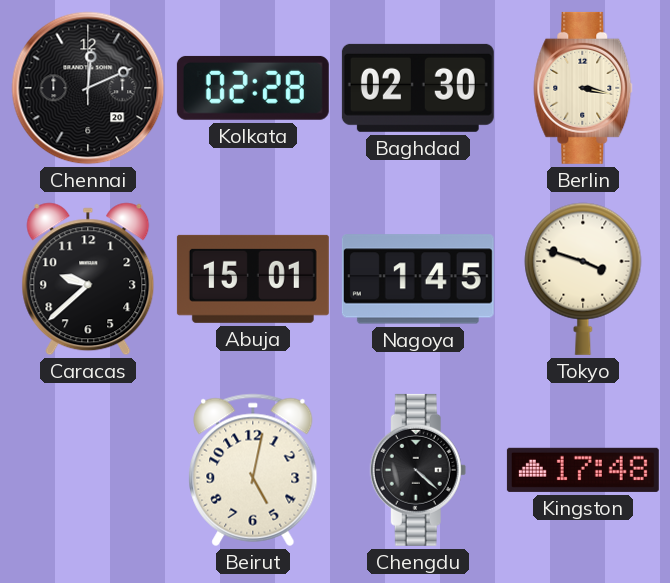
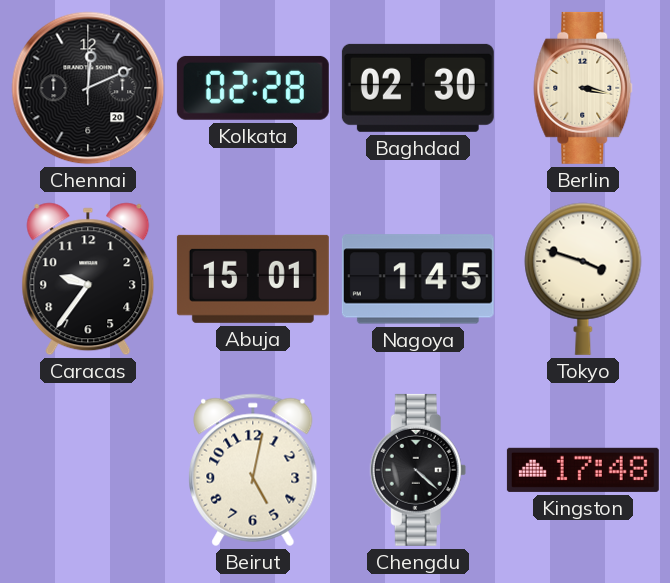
Caracas: 9:38 -> 9:36 (88, 279)
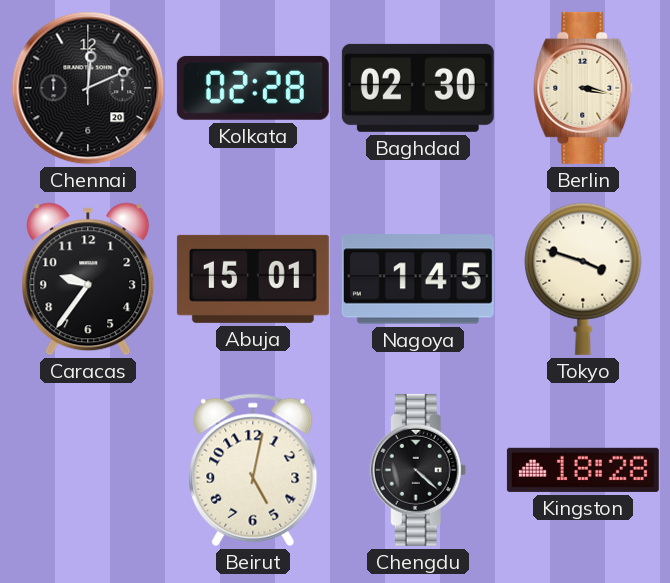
Kingston: 17:48 -> 18:28 (583, 470)
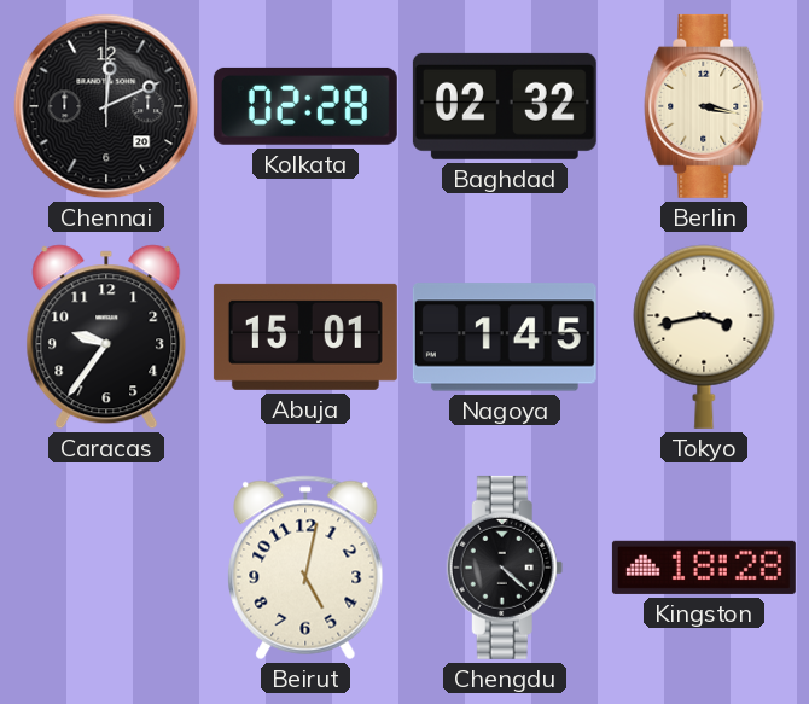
Baghdad: 02:30 -> 02:32 (505, 106)
Tokyo: 3:48 -> 3:43 (704, 337)
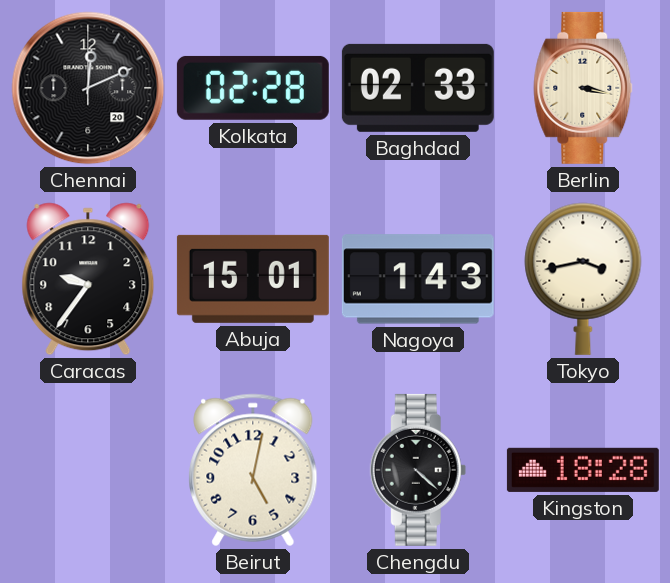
Baghdad: 02:32 -> 02:33 (418, 88)
Nagoya: 1:45 -> 1:43 (418, 279)
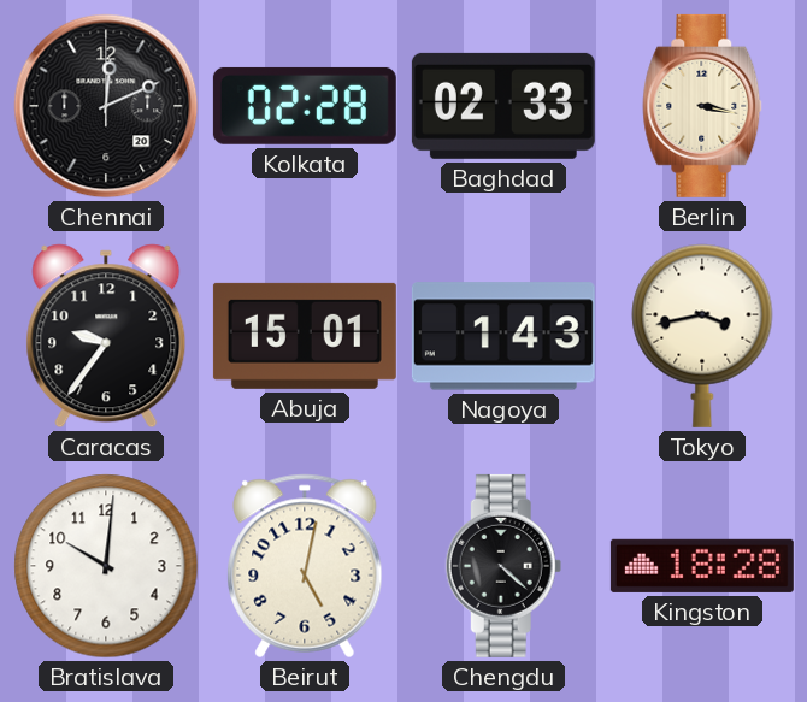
Bratislava: none -> 10:01 (106, 566)
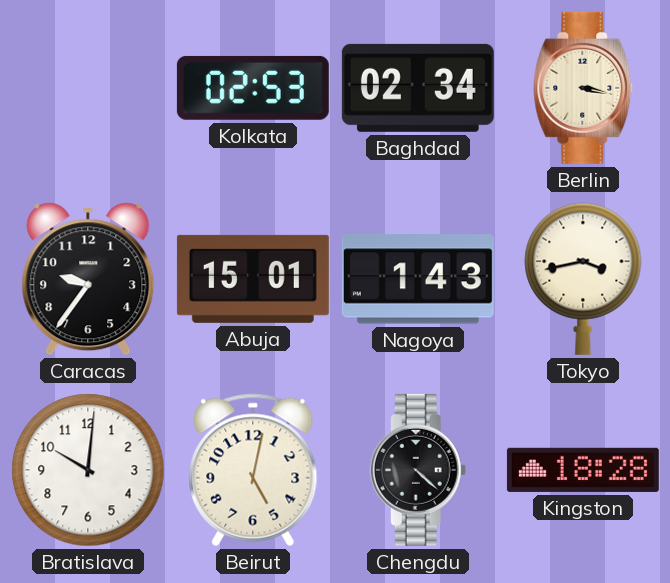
Chennai: 12:11 -> none (106, 106)
Kolkata: 02:28 -> 02:53 (253, 88)
Baghdad: 02:33 -> 02:34 (418, 88)
